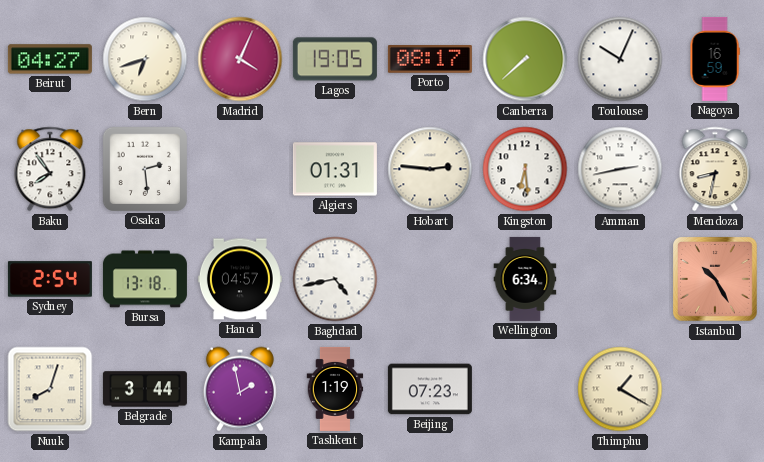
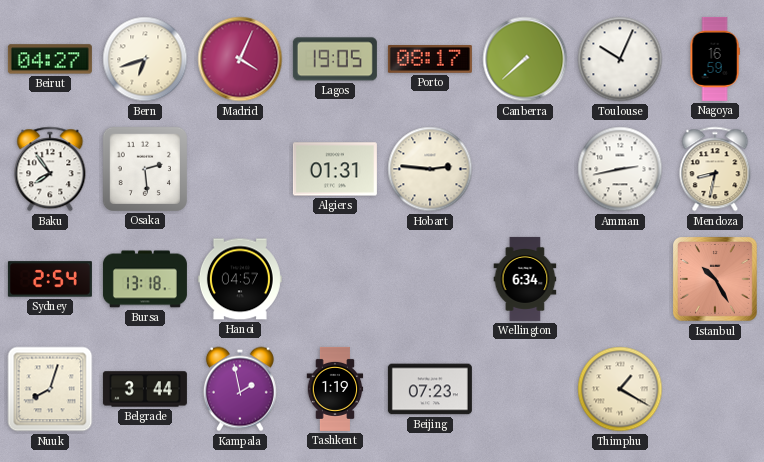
Kingston: 6:29 -> none (525, 169)
Baghdad: 4:43 -> none (335, 279)
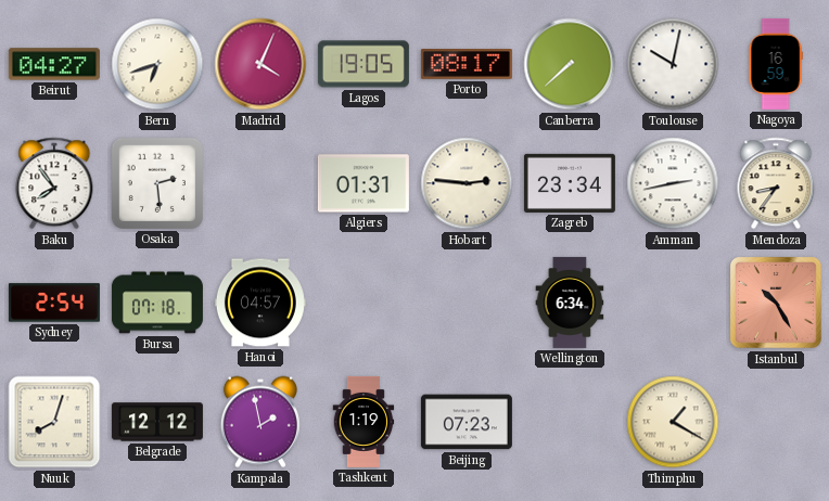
Toulouse: 10:04 -> 10:02 (673, 64)
Zagreb: none -> 23:34 (570, 183)
Mendoza: 8:32 -> 8:36 (776, 183)
Bursa: 13:18 -> 07:18 (157, 303)
Belgrade: 3:44 -> 12:12 (157, 422)
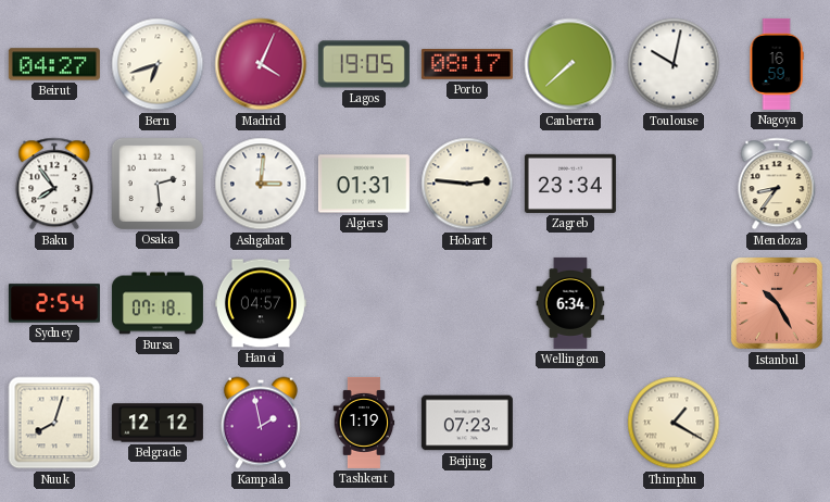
Ashgabat: none -> 3:01 (261, 184)
Amman: 2:43 -> none (673, 183)
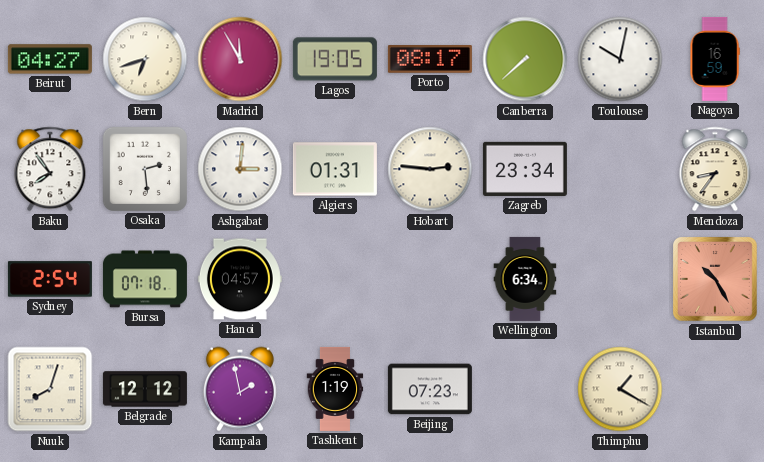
Madrid: 4:04 -> 11:55 (240, 59)
